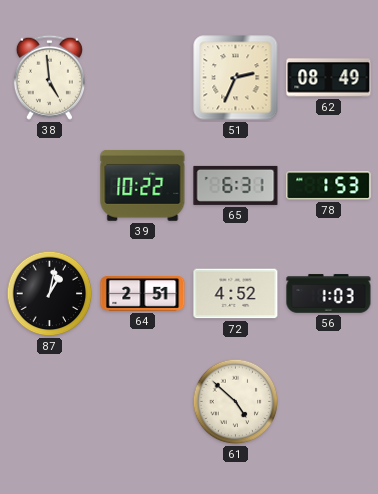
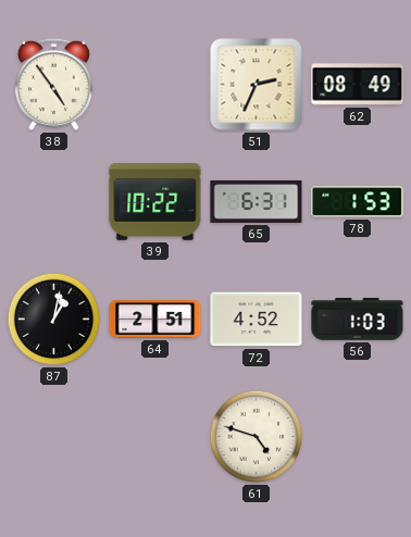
38: 4:59 -> 4:54 (53, 84)
61: 4:52 -> 4:48 (257, 437)
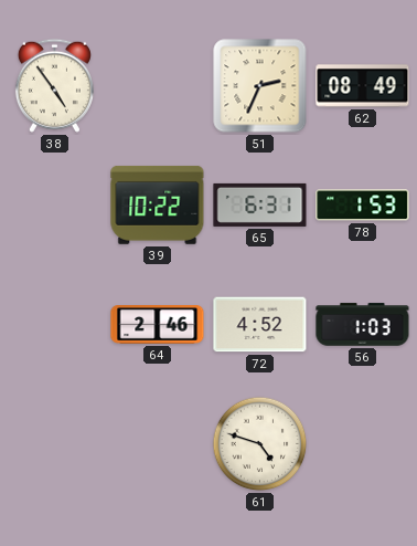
87: 1:02 -> none (54, 320)
64: 2:51 -> 2:46 (158, 325)
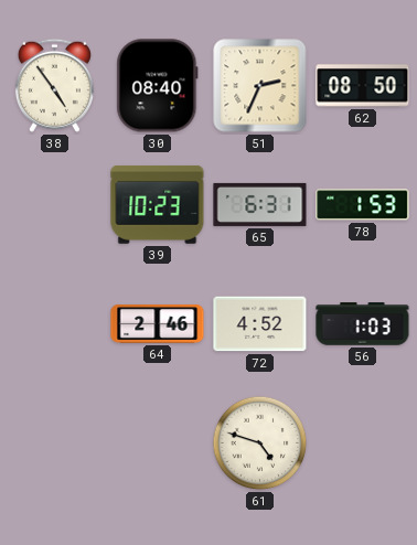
30: none -> 08:40 (158, 86)
62: 08:49 -> 08:50 (363, 86)
39: 10:22 -> 10:23 (158, 204)
